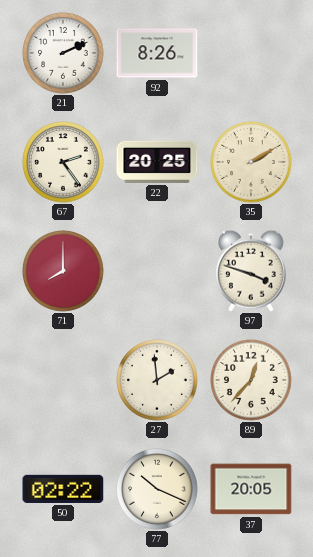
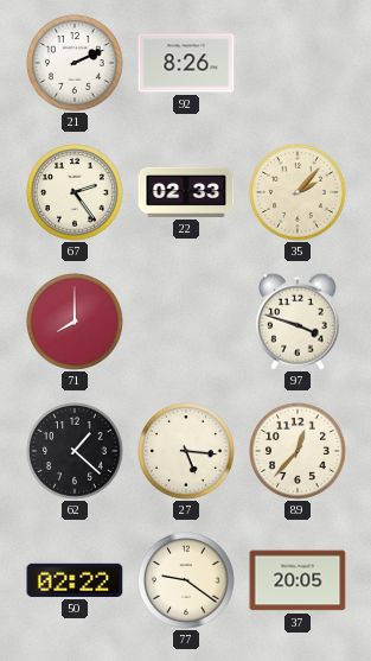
22: 20:25 -> 02:33 (186, 192)
35: 2:10 -> 2:07 (298, 192)
62: none -> 1:22 (75, 451)
27: 1:59 -> 5:16 (186, 451)
77: 10:19 -> 9:21 (186, 580)
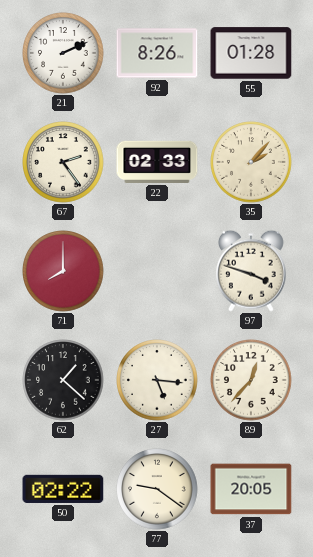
55: none -> 01:28 (251, 53)
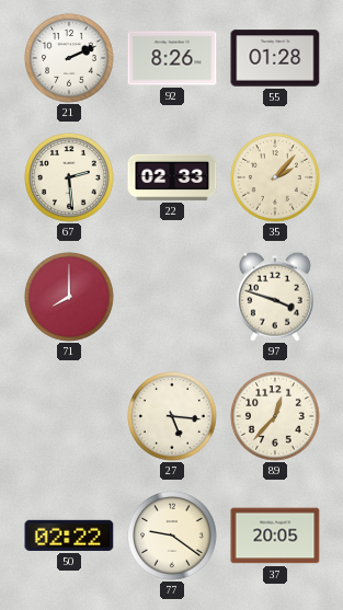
67: 2:24 -> 2:29 (69, 177)
62: 1:22 -> none (63, 380)
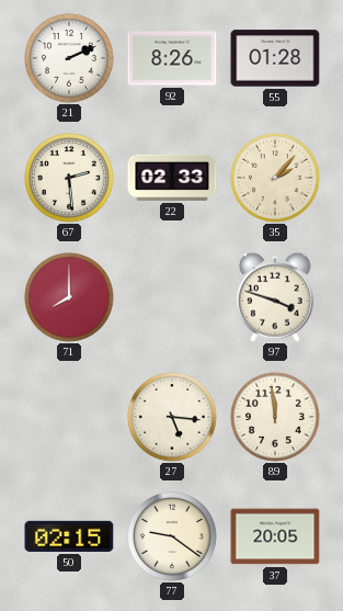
89: 12:37 -> 11:59 (275, 417)
50: 02:22 -> 02:15 (69, 536)
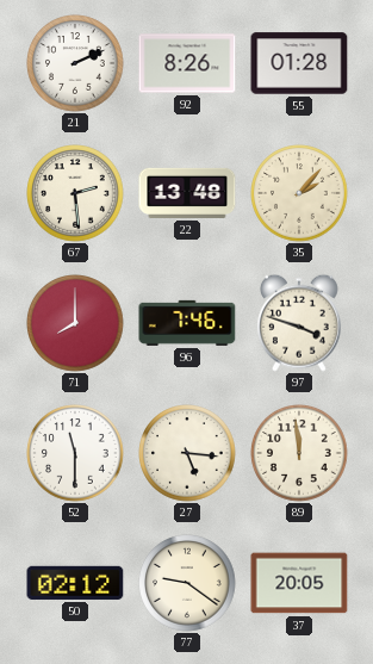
22: 02:33 -> 13:48 (187, 193)
96: none -> 7:46 (187, 323)
52: none -> 11:30 (75, 453)
50: 02:15 -> 02:12 (75, 583)
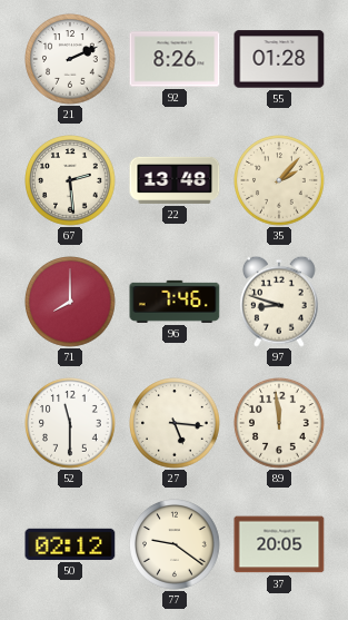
97: 3:48 -> 8:48 (280, 302)
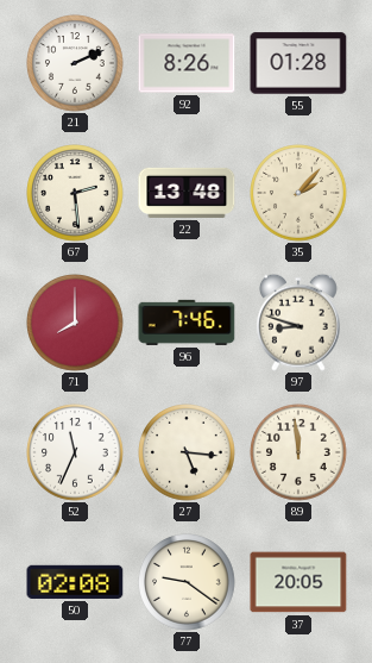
52: 11:30 -> 11:34 (75, 452)
50: 02:12 -> 02:08 (75, 582)
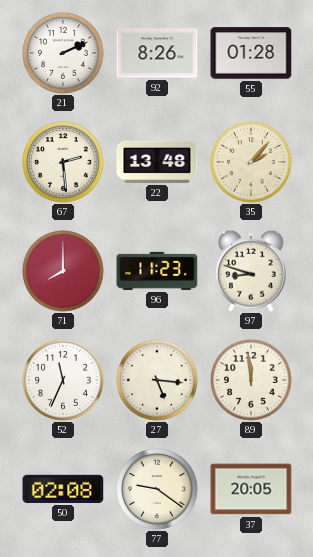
96: 7:46 -> 11:23 (157, 271)
